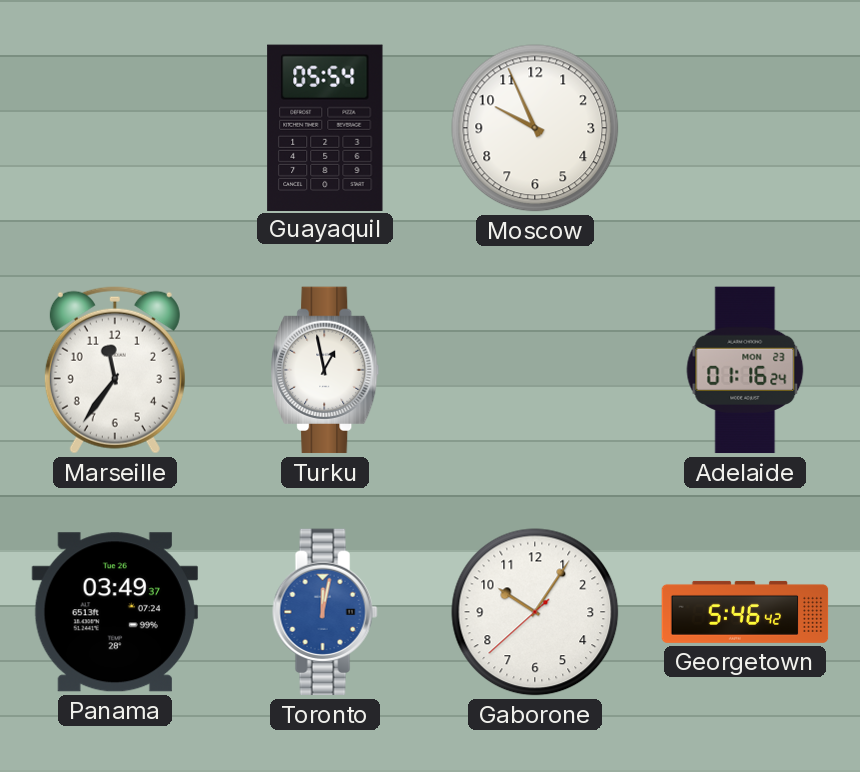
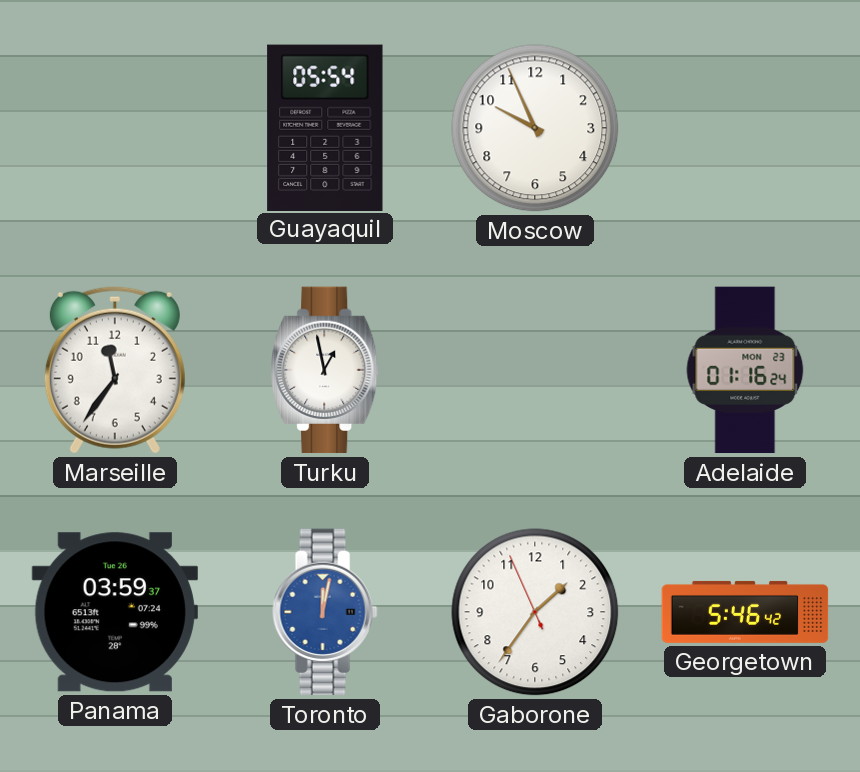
Panama: 03:49 -> 03:59 (115, 612)
Gaborone: 10:05 -> 1:35 (535, 612)
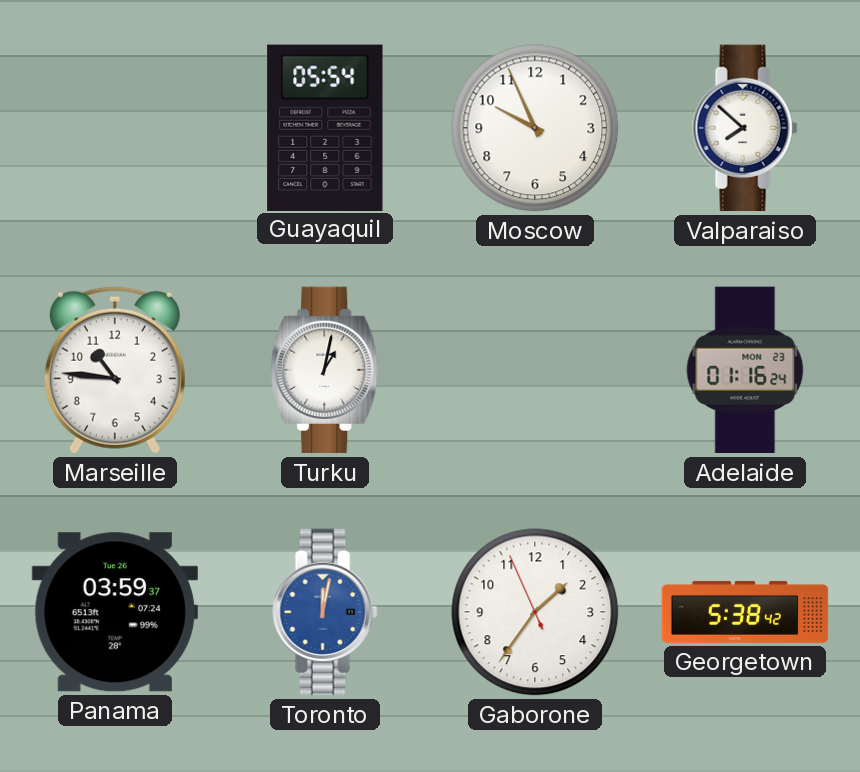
Valparaiso: none -> 7:52 (745, 128)
Marseille: 11:36 -> 10:46 (115, 370)
Turku: 12:58 -> 1:02 (325, 370)
Georgetown: 5:46 -> 5:38 (745, 612)
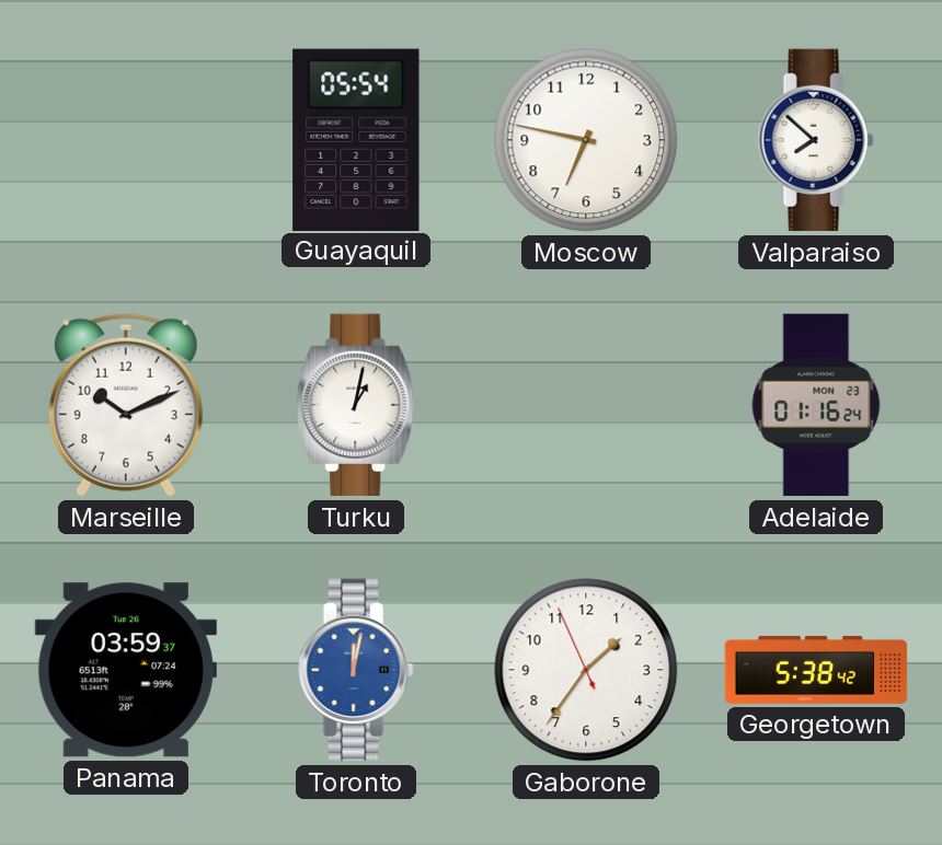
Moscow: 9:56 -> 6:47 (586, 140)
Marseille: 10:46 -> 10:11 (126, 405)
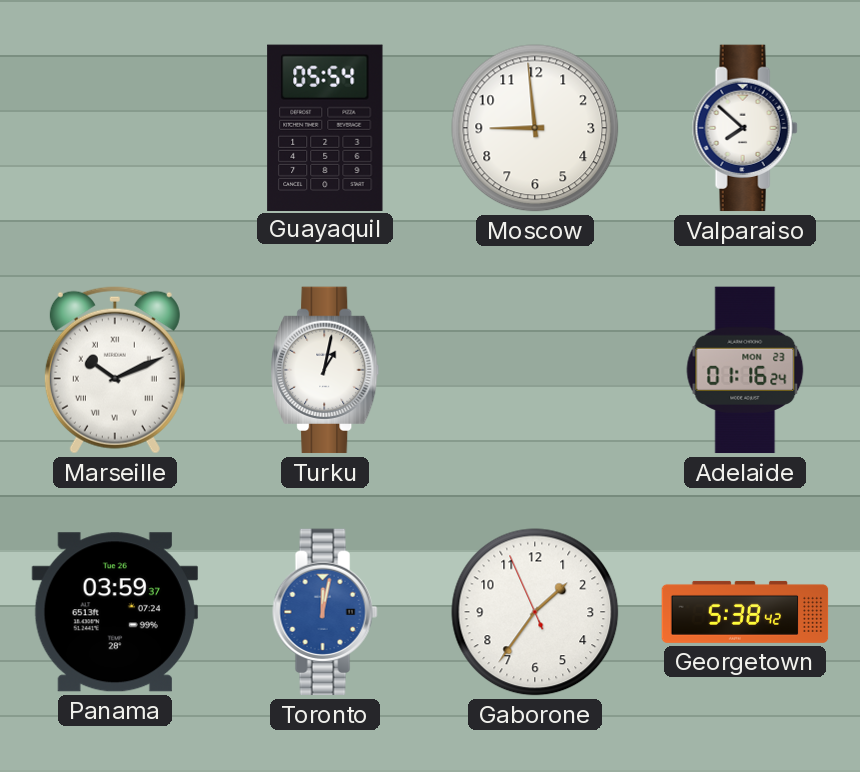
Moscow: 6:47 -> 8:59 (535, 128)
Marseille numerals: Arabic -> Roman (115, 370)
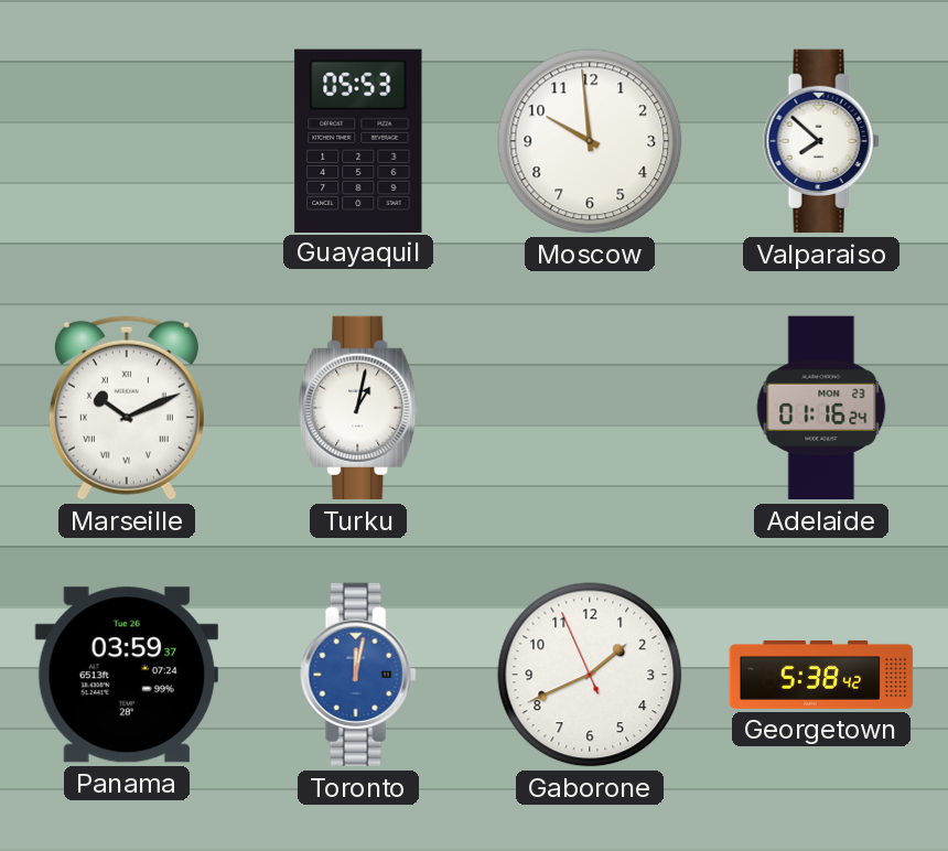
Guayaquil: 05:54 -> 05:53 (358, 140)
Moscow: 8:59 -> 9:59 (590, 141)
Gaborone: 1:35 -> 1:40 (590, 675)
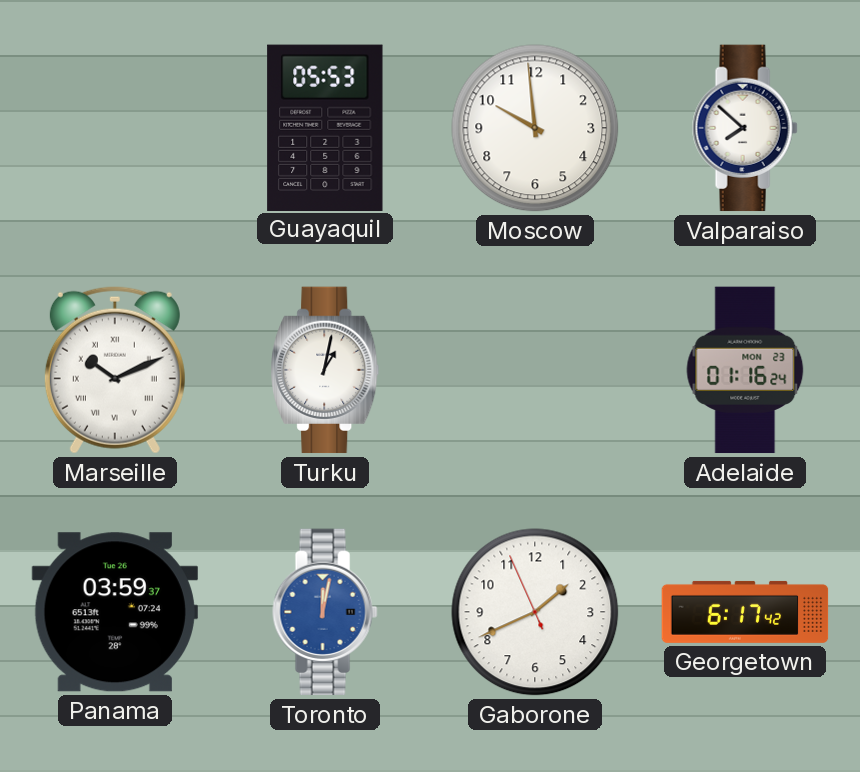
Georgetown: 5:38 -> 6:17 (745, 612)
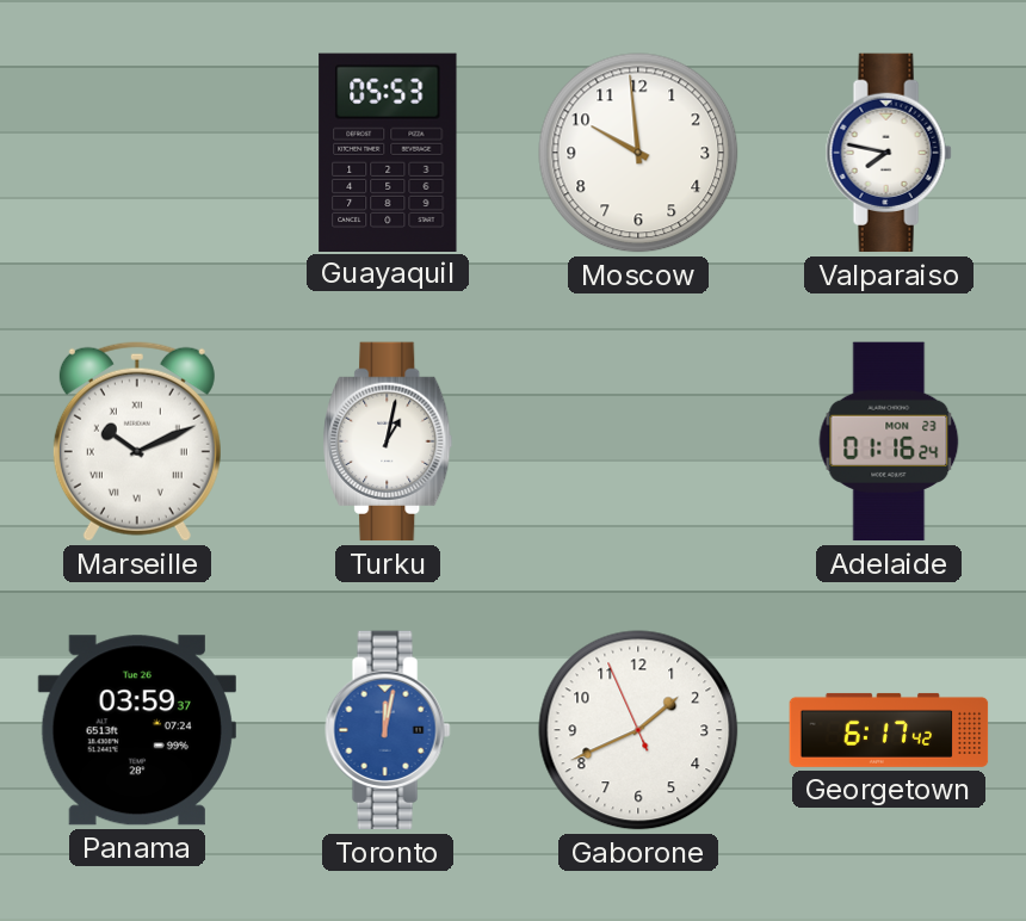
Valparaiso: 7:52 -> 7:47 (889, 153)
